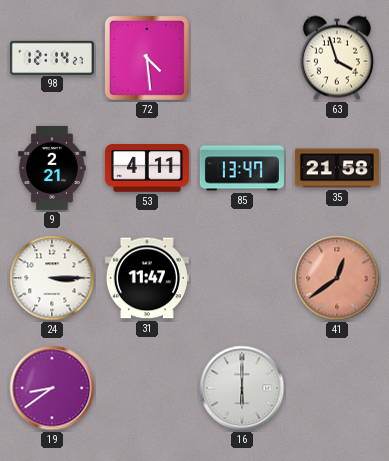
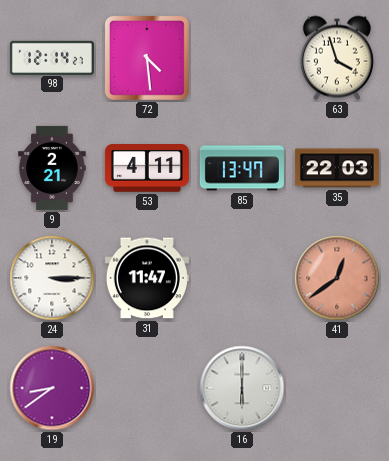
35: 21:58 -> 22:03 (337, 168)
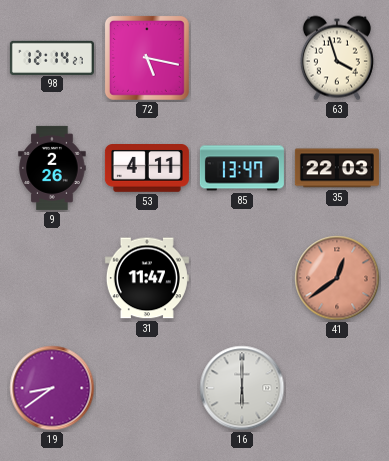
72: 4:29 -> 5:17 (147, 58)
9: 2:21 -> 2:26 (52, 168)
24: 3:15 -> none (52, 278)
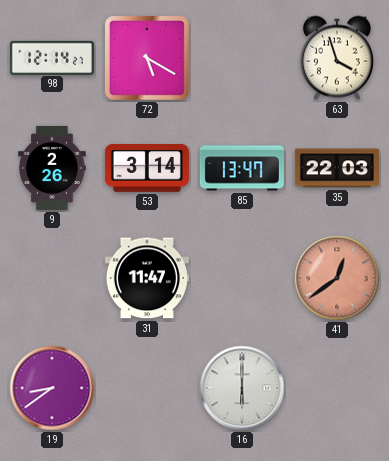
72: 5:17 -> 5:20 (147, 58)
53: 4:11 -> 3:14 (147, 169)
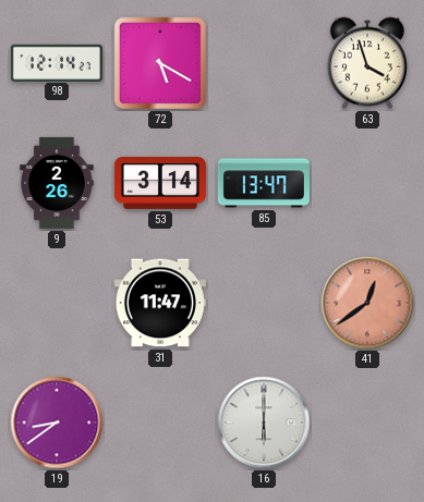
35: 22:03 -> none (337, 168)
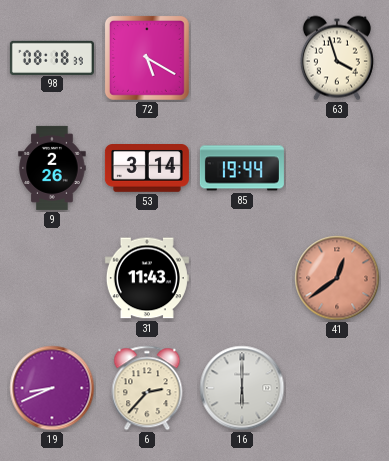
98: 12:14 -> 08:18 (52, 57)
85: 13:47 -> 19:44 (242, 168)
31: 11:47 -> 11:43 (147, 278)
19: 8:39 -> 8:41 (52, 388)
6: none -> 2:37 (147, 388)
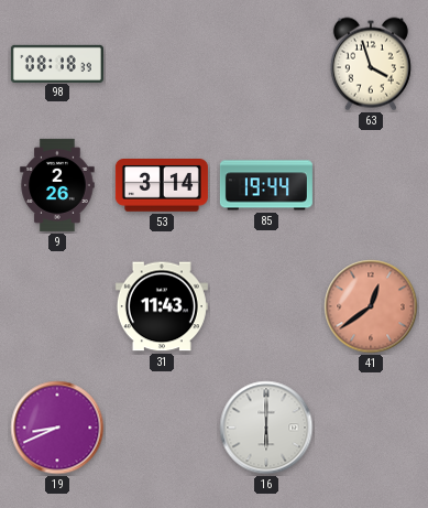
72: 5:20 -> none (147, 58)
6: 2:37 -> none (147, 388)
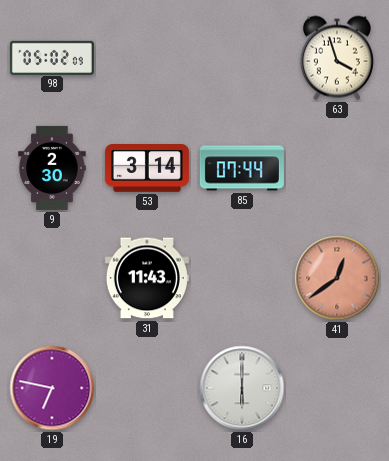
98: 08:18 -> 05:02 (52, 57)
9: 2:26 -> 2:30 (52, 168)
85: 19:44 -> 07:44 (242, 168)
19: 8:41 -> 6:47 (52, 388)
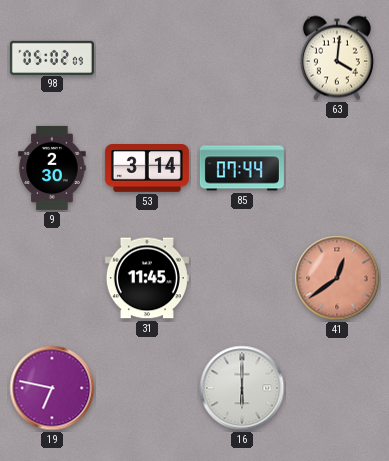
63: 3:57 -> 4:01 (337, 58)
31: 11:43 -> 11:45 (147, 278)
